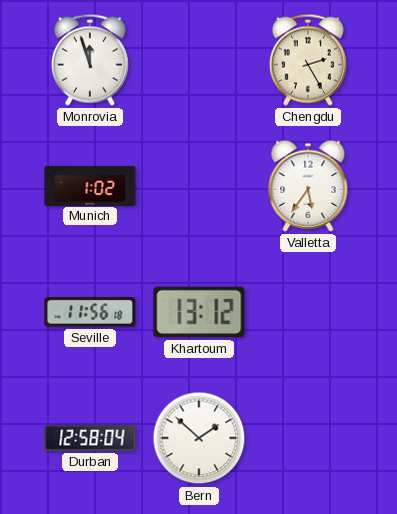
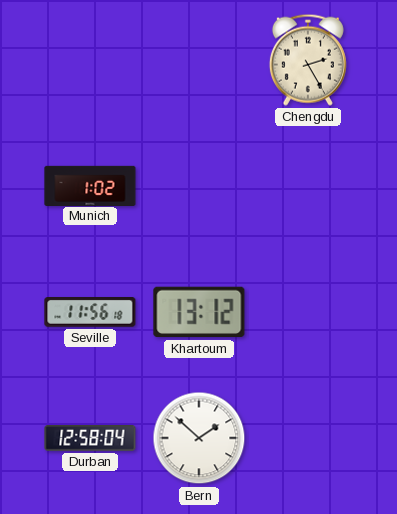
Monrovia: 11:57 -> none (90, 60)
Valletta: 5:36 -> none (308, 186)
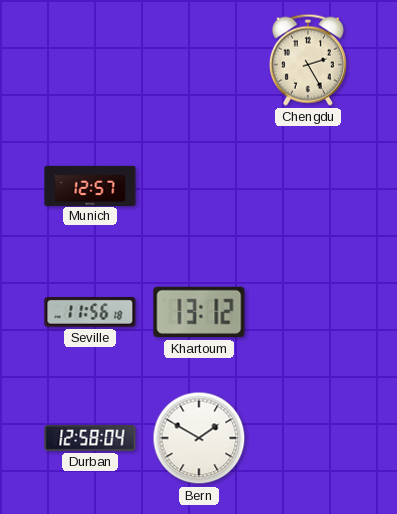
Munich: 1:02 -> 12:57 (90, 185)
Bern: 1:52 -> 1:50 (199, 438)
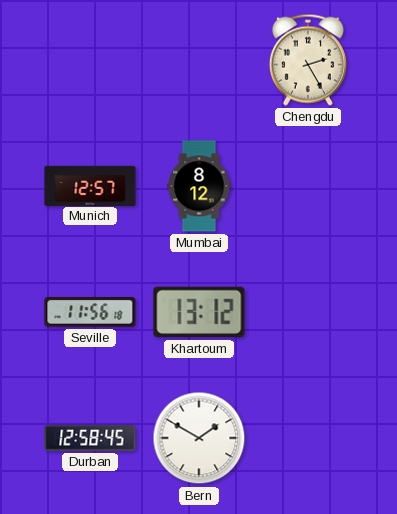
Mumbai: none -> 8:12 (199, 186)
Durban: 12:58:04 -> 12:58:45 (90, 439)
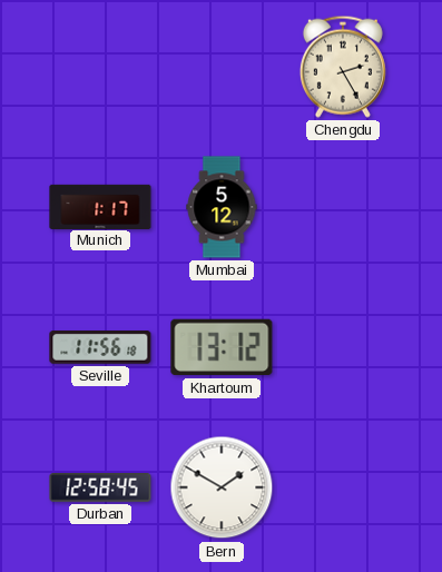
Munich: 12:57 -> 1:17 (100, 206)
Mumbai: 8:12 -> 5:12 (222, 207)
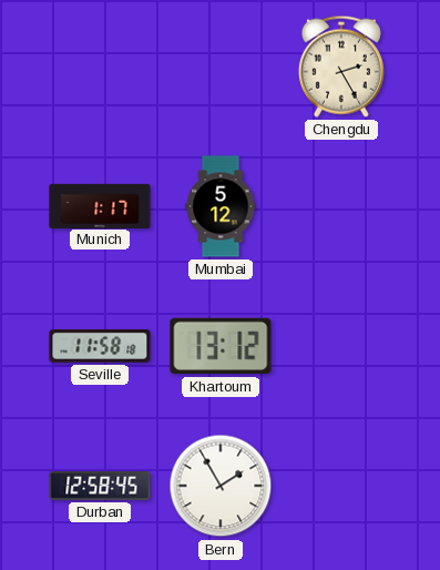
Seville: 11:56 -> 11:58 (100, 347)
Bern: 1:50 -> 1:55 (221, 486)
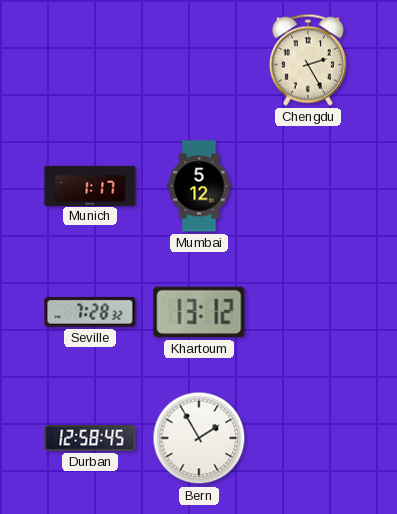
Seville: 11:58 -> 7:28 (90, 313)
